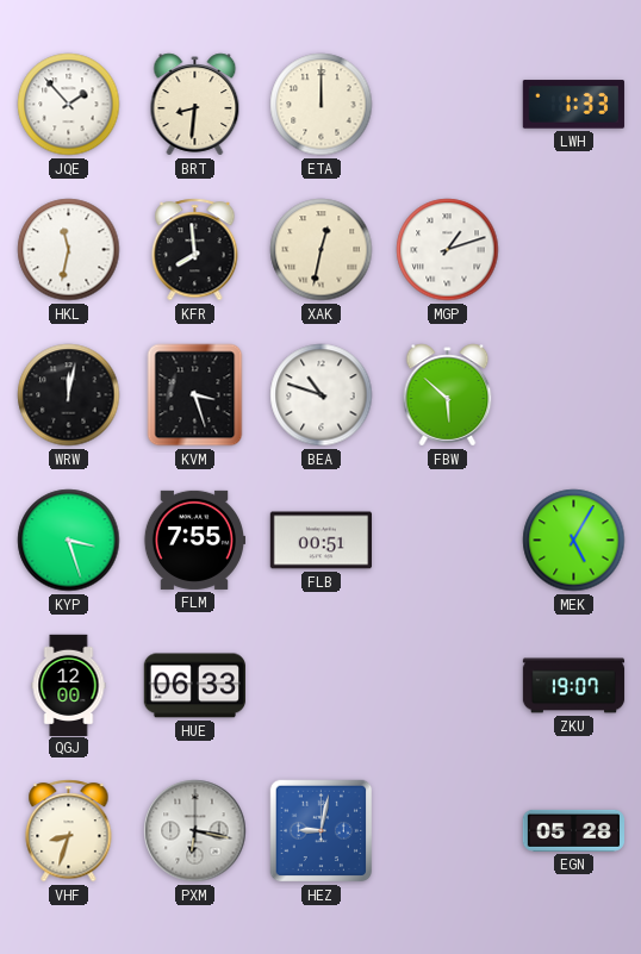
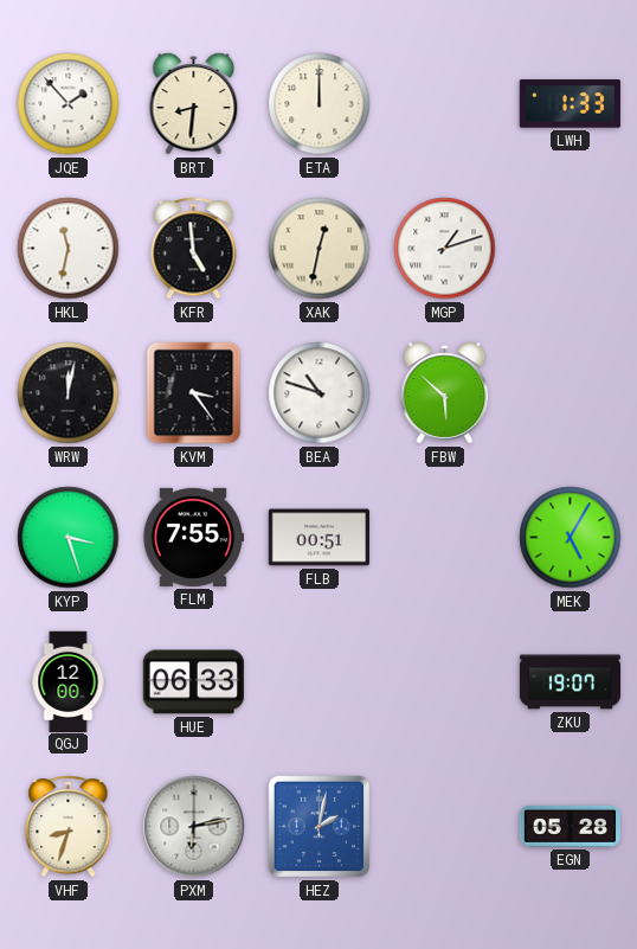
KFR: 7:59 -> 4:59 (194, 249)
KVM: 3:27 -> 3:24 (194, 393)
PXM: 6:17 -> 6:13 (194, 827)
HEZ: 9:02 -> 2:02 (320, 827)
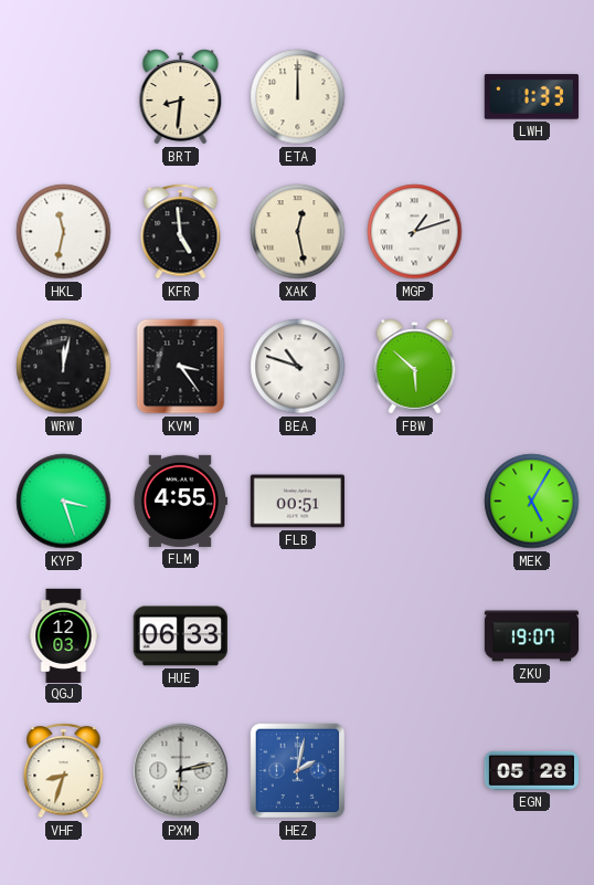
JQE: 1:53 -> none (69, 104)
XAK: 12:32 -> 12:28 (298, 232)
FLM: 7:55 -> 4:55 (179, 501)
QGJ: 12:00 -> 12:03 (64, 635)
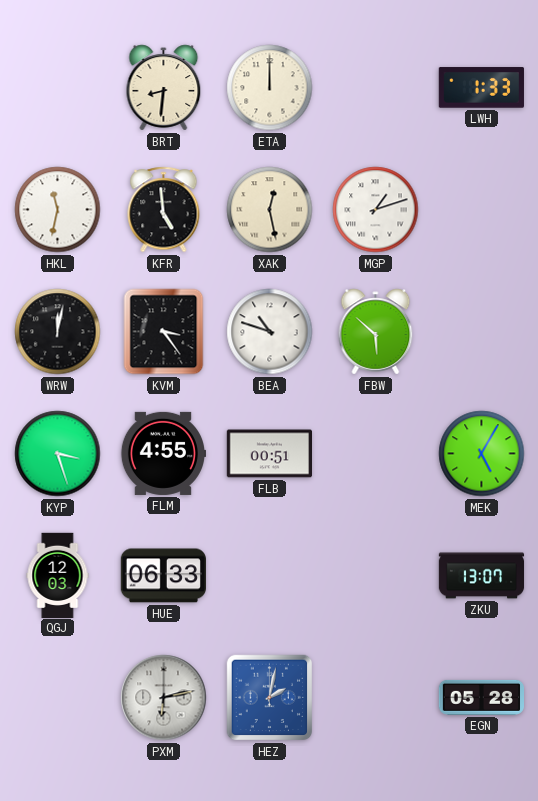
ZKU: 19:07 -> 13:07 (482, 576)
VHF: 8:33 -> none (64, 771)
